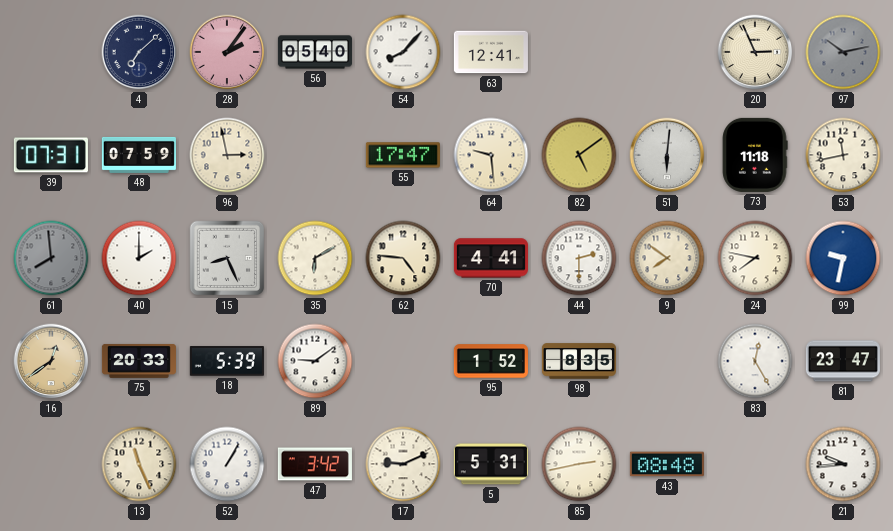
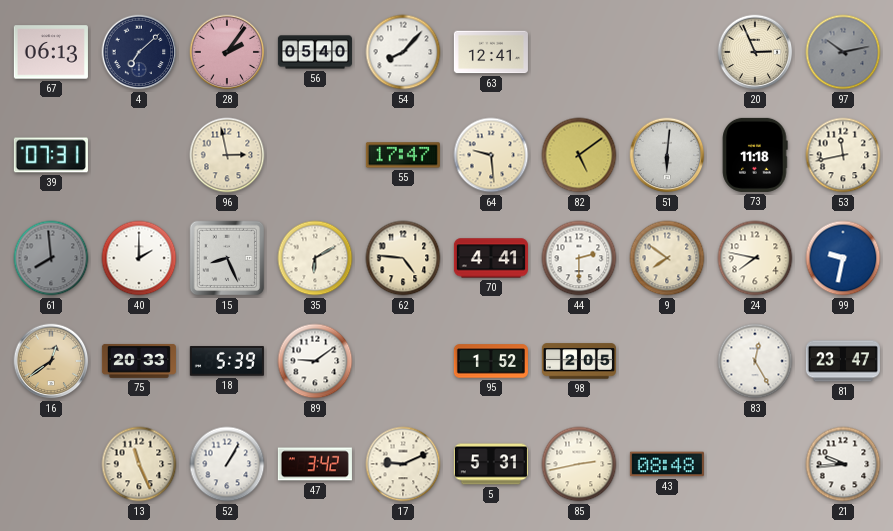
67: none -> 06:13 (51, 52)
48: 07:59 -> none (139, 155)
98: 8:35 -> 2:05 (579, 361)
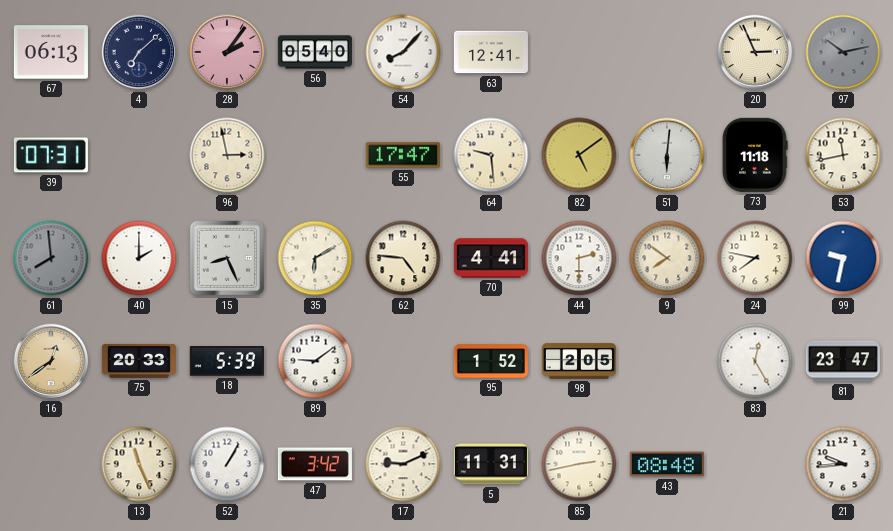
5: 5:31 -> 11:31 (491, 464)
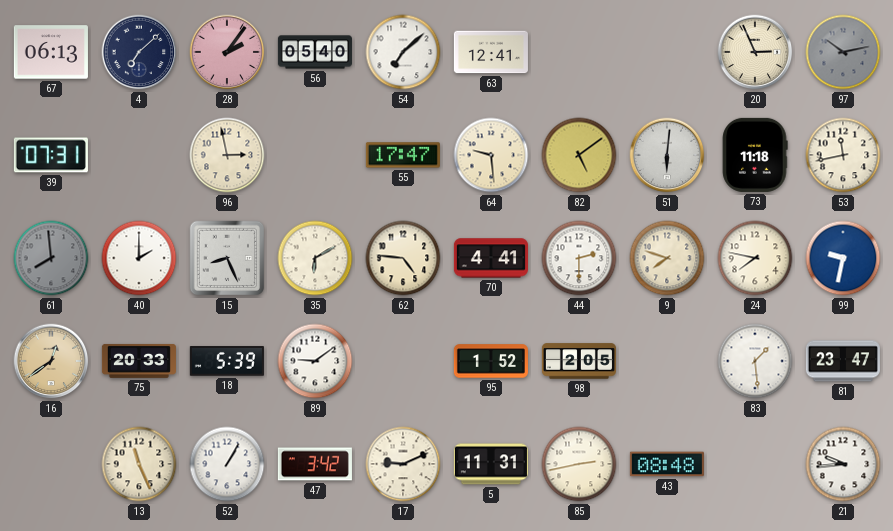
54: 8:07 -> 7:08 (403, 52)
9: 7:51 -> 7:48 (667, 258)
83: 12:25 -> 1:29 (755, 361)
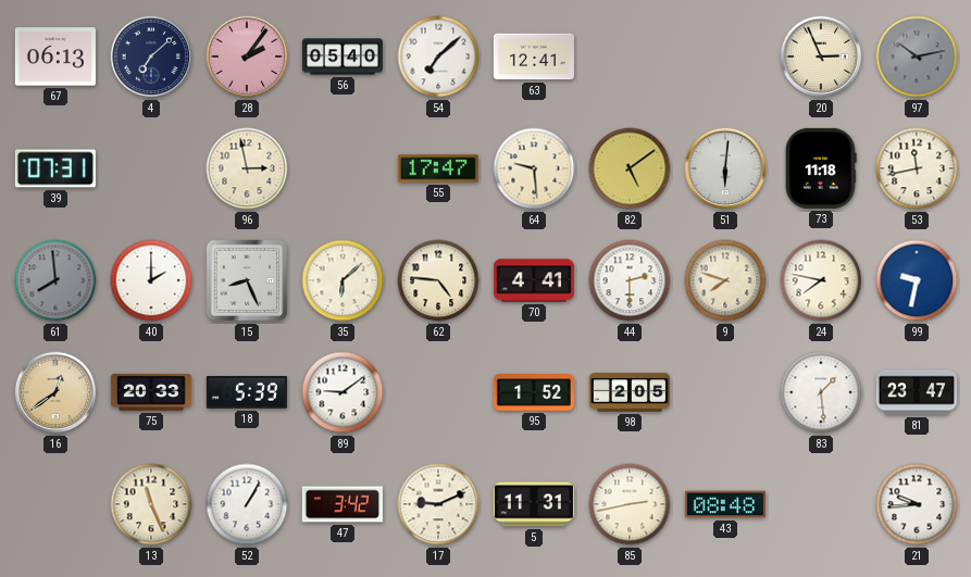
35: 6:10 -> 6:08 (343, 280)
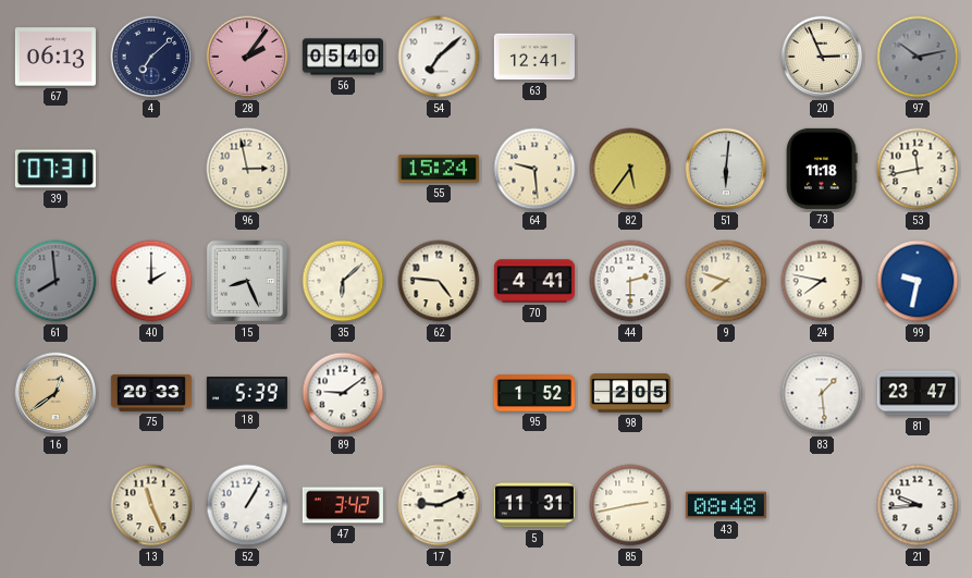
55: 17:47 -> 15:24 (439, 169)
82: 5:09 -> 5:36 (630, 169)
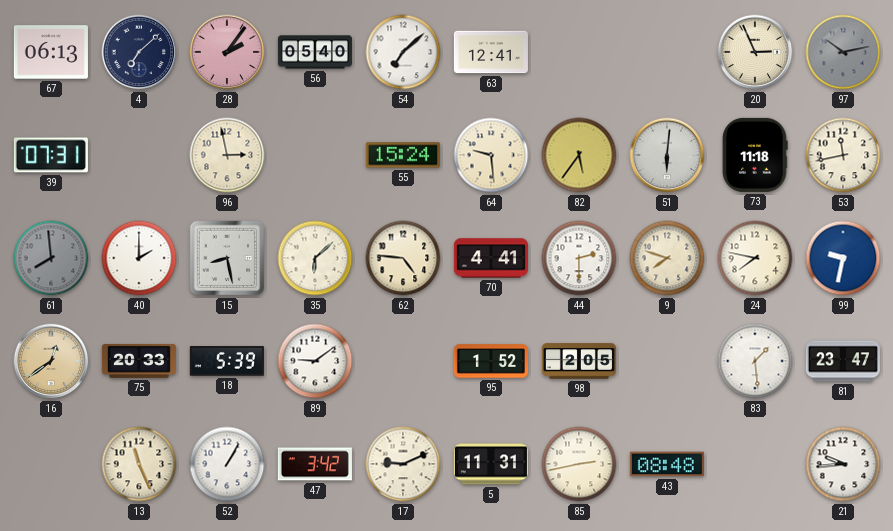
15: 8:26 -> 8:28 (227, 258)
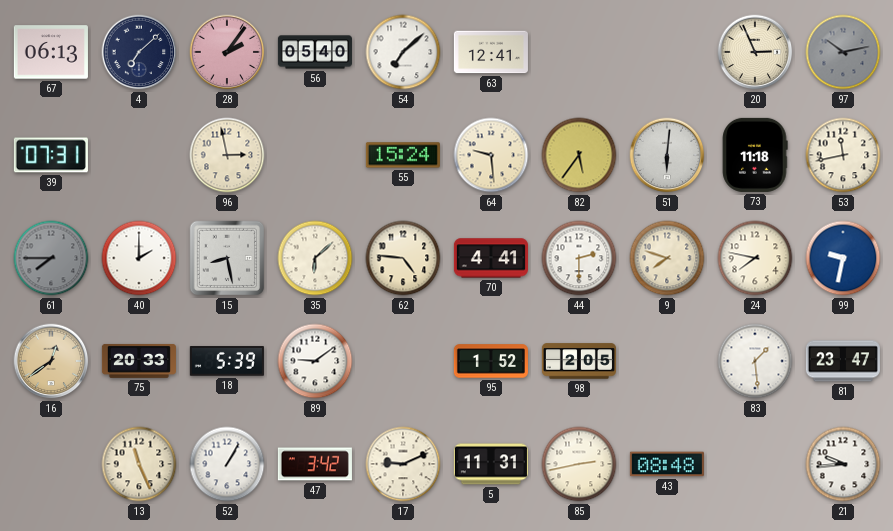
61: 7:59 -> 7:45 (51, 258)
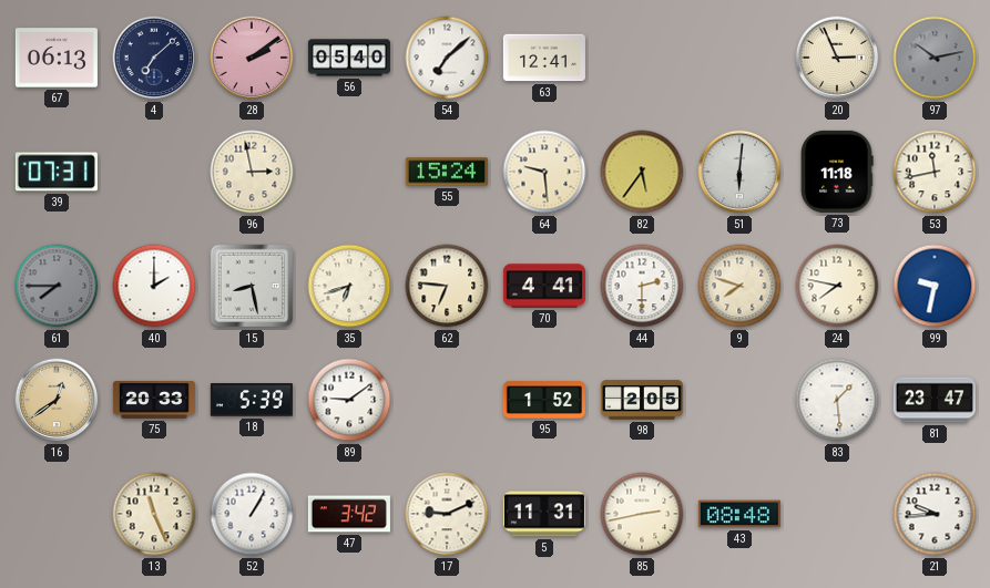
28: 2:06 -> 2:09 (252, 58)
35: 6:08 -> 6:42 (349, 286)
62: 4:46 -> 6:46 (447, 286)
